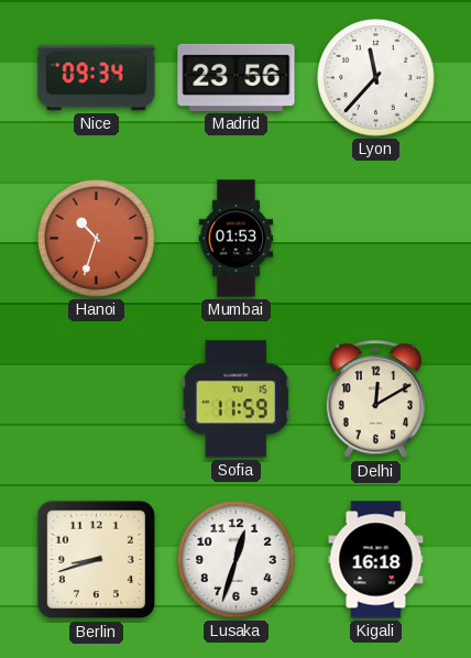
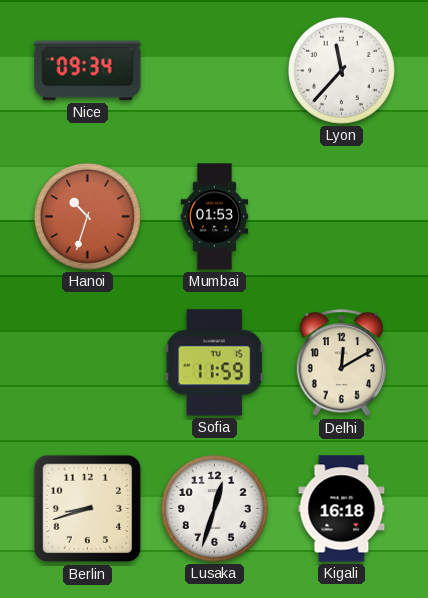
Madrid: 23:56 -> none (237, 77)
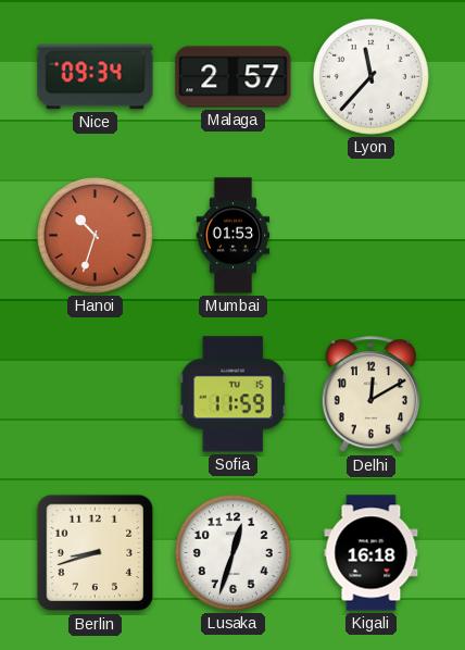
Malaga: none -> 2:57 (234, 77)
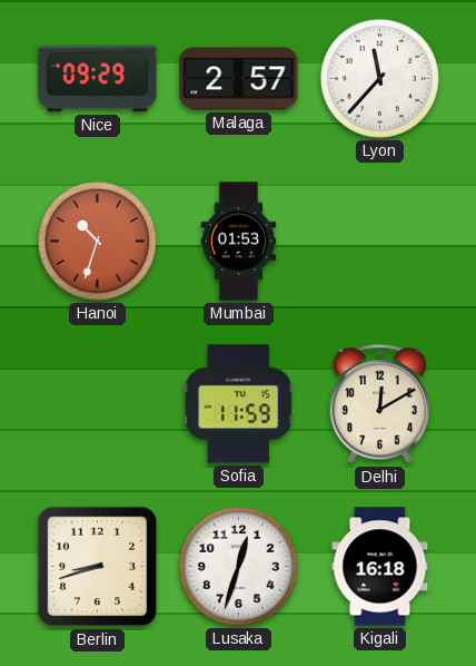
Nice: 09:34 -> 09:29 (98, 79)
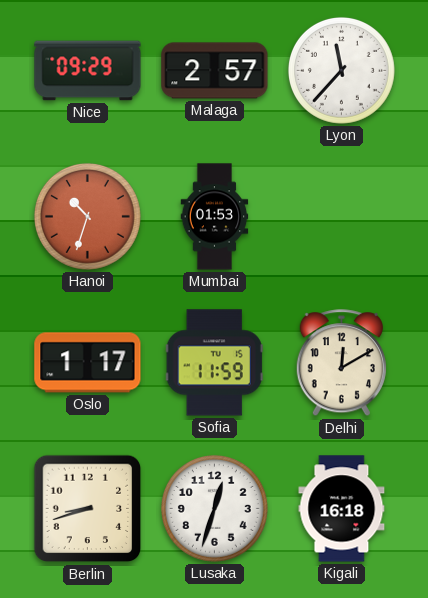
Oslo: none -> 1:17 (88, 363)
